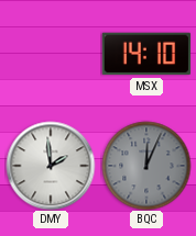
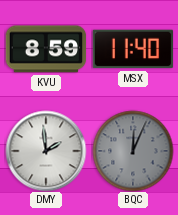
KVU: none -> 8:59 (46, 49)
MSX: 14:10 -> 11:40 (133, 49)
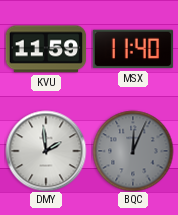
KVU: 8:59 -> 11:59 (46, 49)
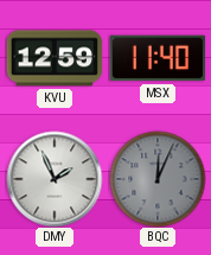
KVU: 11:59 -> 12:59 (55, 58)
DMY: 1:59 -> 1:56 (55, 179)
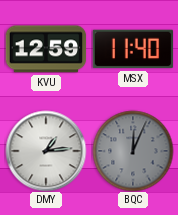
DMY: 1:56 -> 1:14 (46, 151)
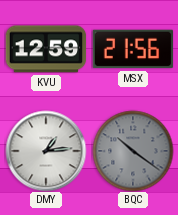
MSX: 11:40 -> 21:56 (133, 49)
BQC: 12:04 -> 10:21 (133, 151)
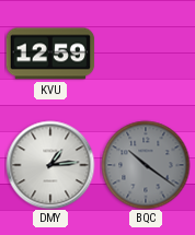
MSX: 21:56 -> none (133, 49)
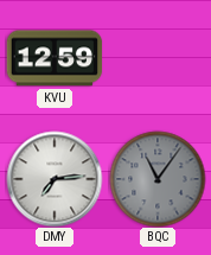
DMY: 1:14 -> 7:14 (55, 179)
BQC: 10:21 -> 11:06 (158, 179)
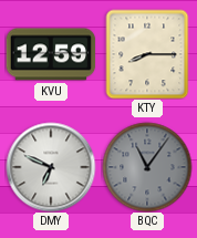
KTY: none -> 8:15 (147, 54)
DMY: 7:14 -> 6:49 (51, 167)
